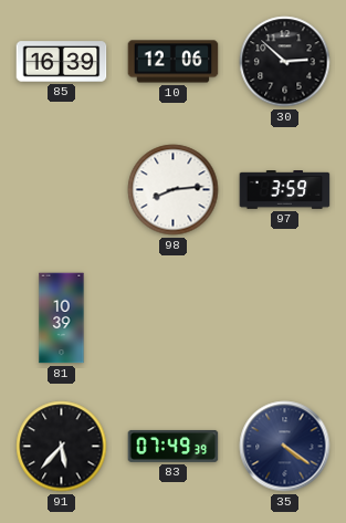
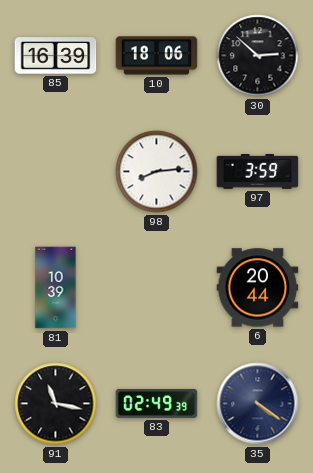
10: 12:06 -> 18:06 (157, 56)
6: none -> 20:44 (258, 288)
91: 5:37 -> 11:17 (56, 404)
83: 07:49 -> 02:49 (157, 403)
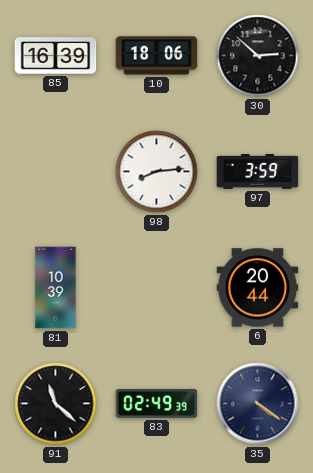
91: 11:17 -> 11:22 (56, 404)
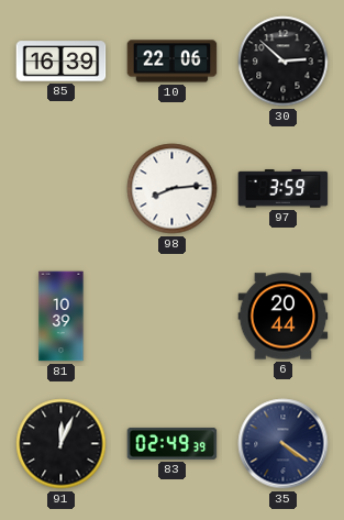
10: 18:06 -> 22:06 (173, 62)
91: 11:22 -> 12:04 (62, 444)
